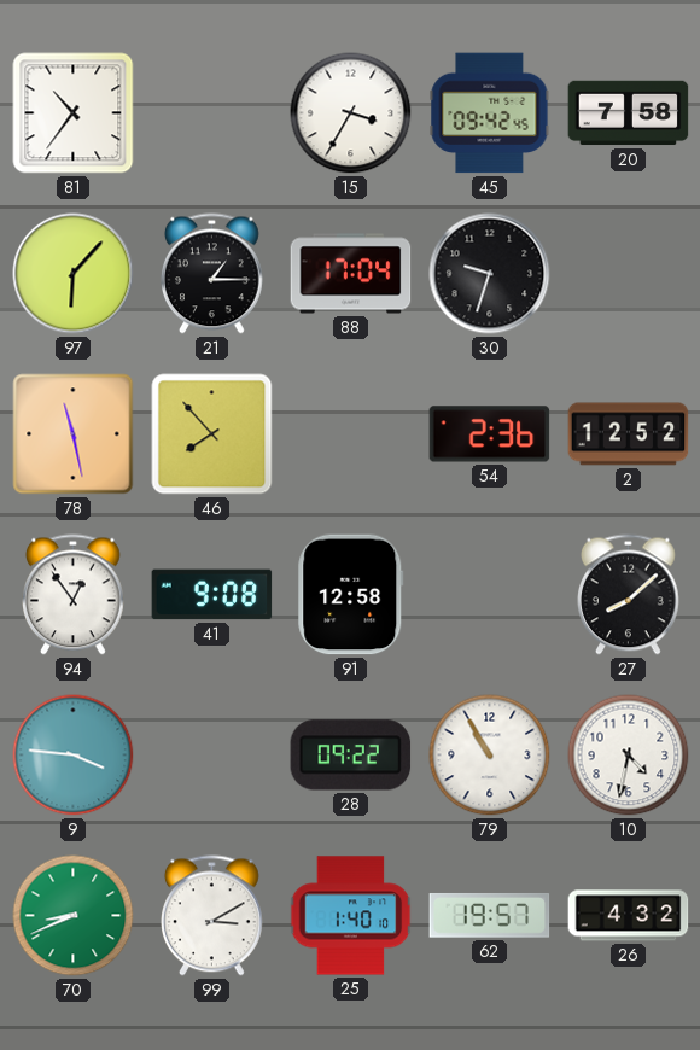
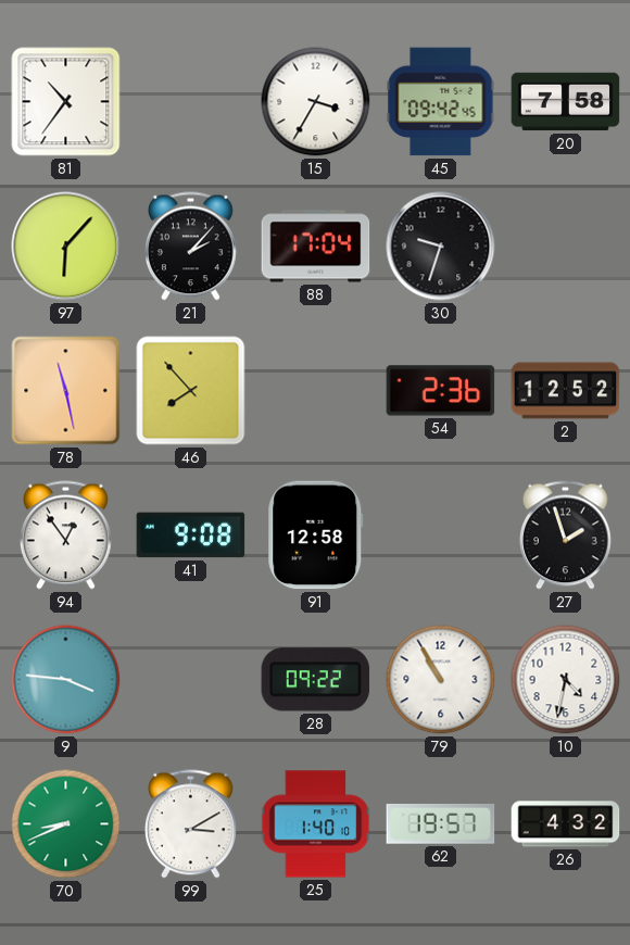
21: 1:15 -> 2:07 (191, 247)
27: 8:08 -> 1:57 (566, 535)
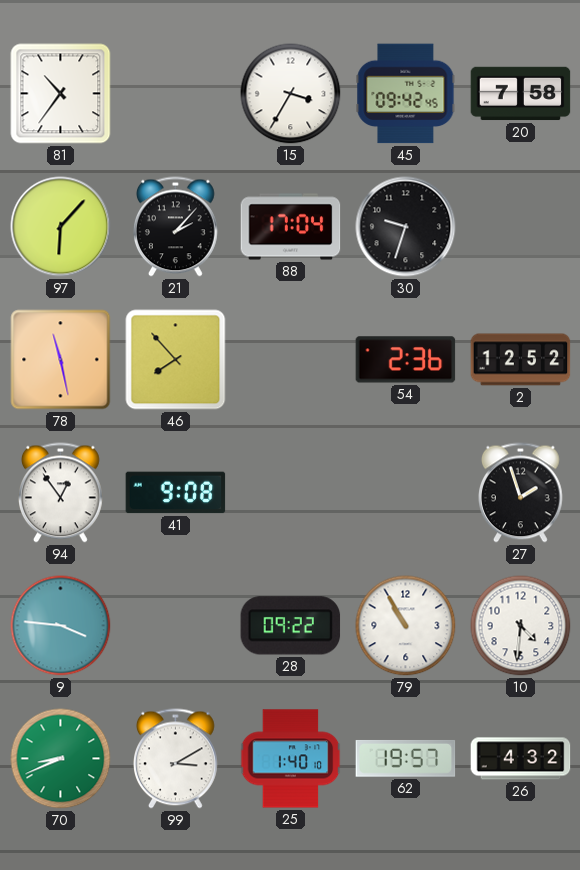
91: 12:58 -> none (316, 535)
10: 4:32 -> 4:31 (521, 626)
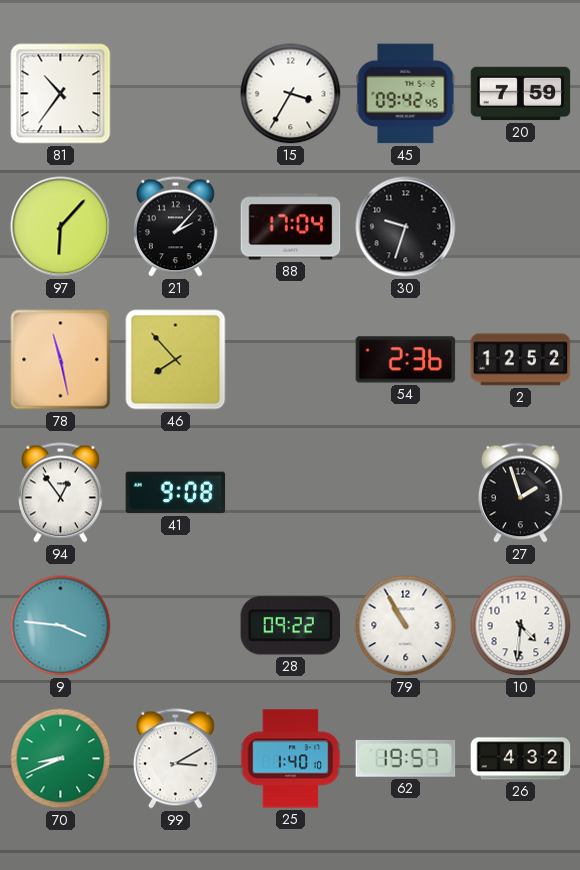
20: 7:58 -> 7:59 (521, 94)
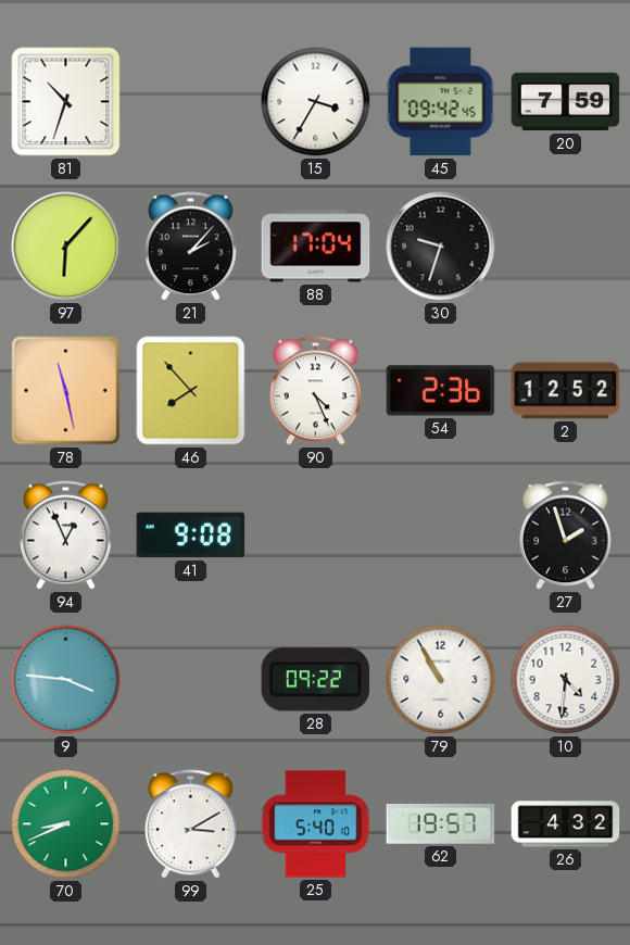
81: 10:36 -> 10:33 (66, 102)
90: none -> 4:26 (316, 391)
94: 12:54 -> 12:56 (66, 535)
25: 1:40 -> 5:40 (316, 824)
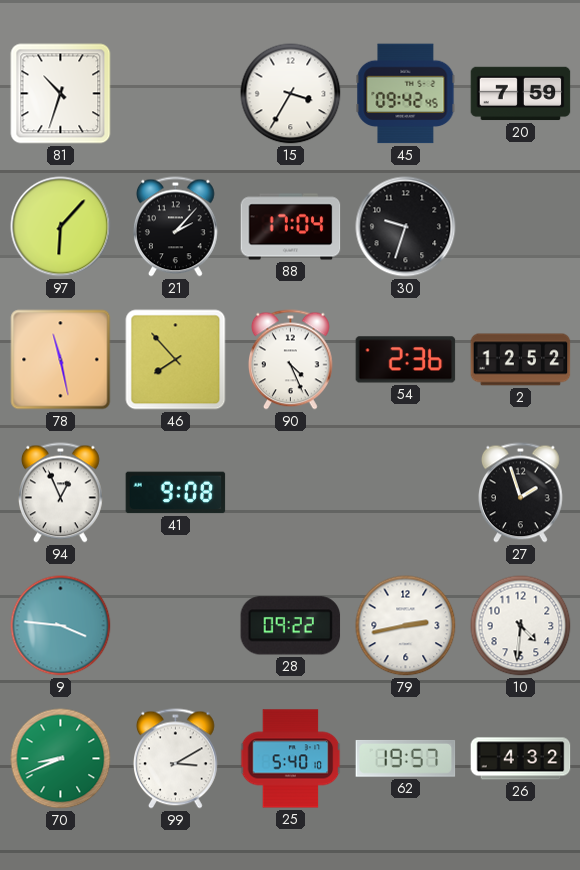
79: 10:55 -> 2:43 (406, 626)
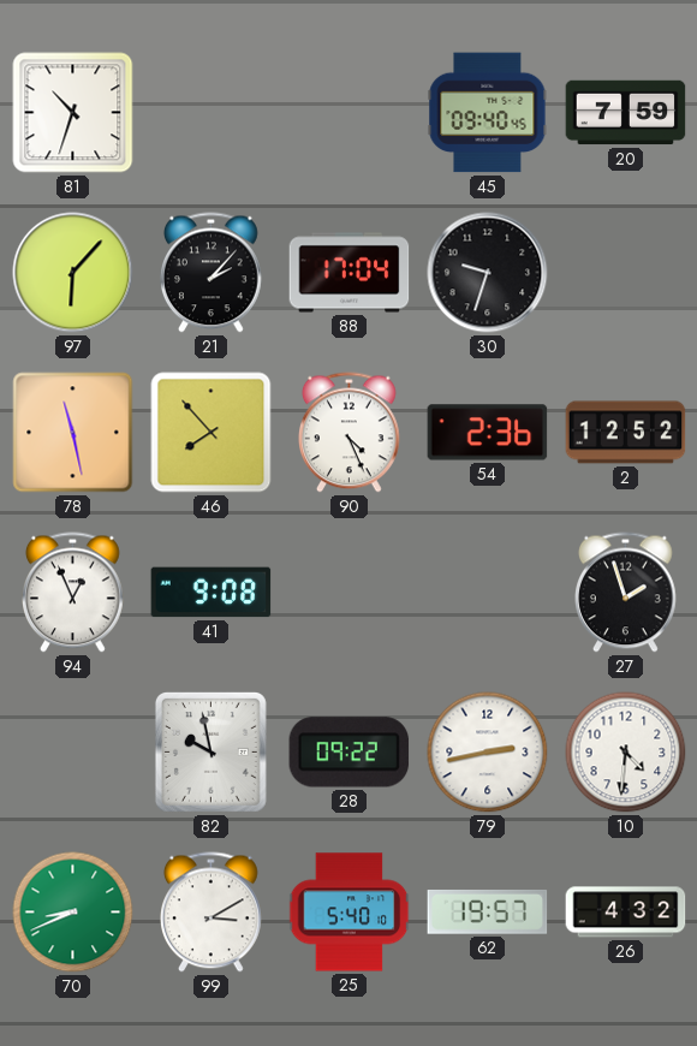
15: 3:35 -> none (291, 94)
45: 09:42 -> 09:40 (488, 113)
9: 3:46 -> none (61, 626)
82: none -> 9:58 (210, 751)
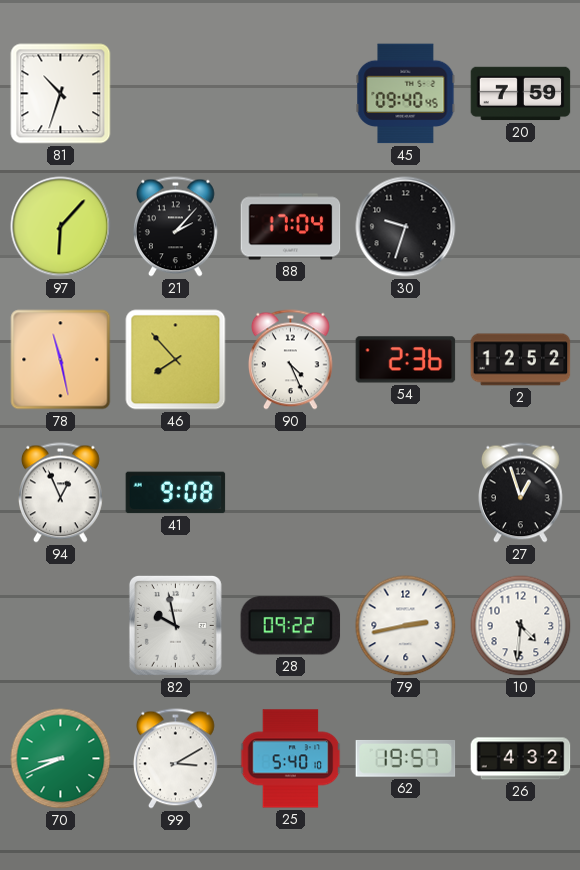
27: 1:57 -> 12:57 (521, 493)
